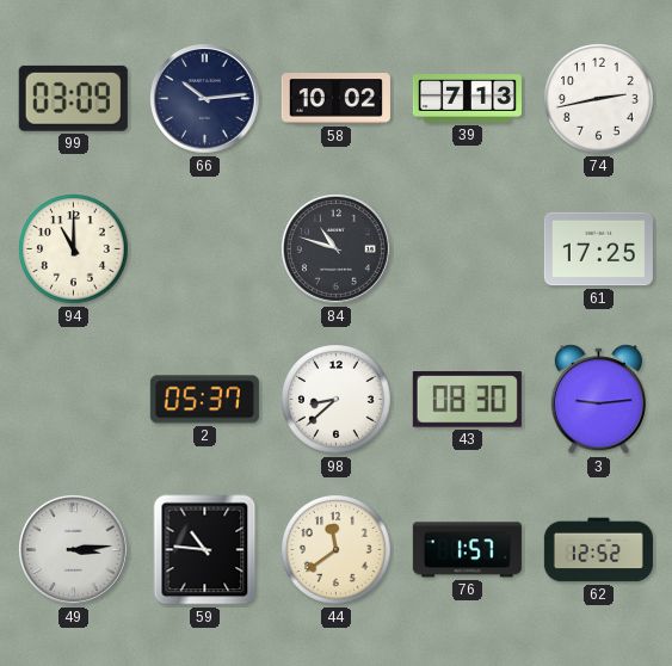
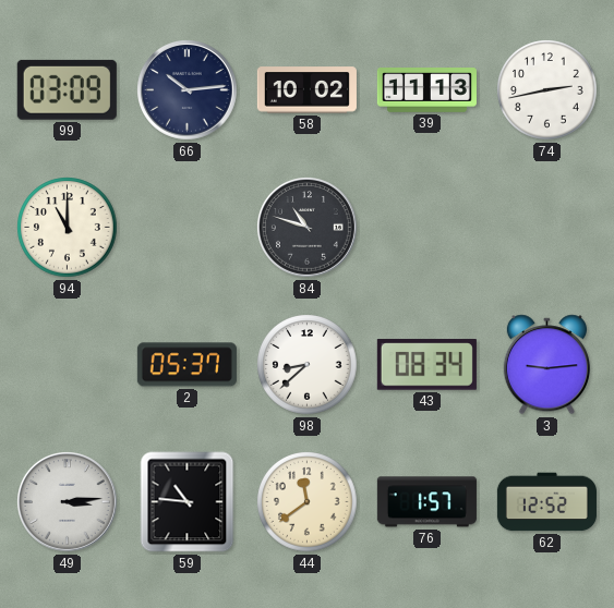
39: 7:13 -> 11:13 (426, 90)
61: 17:25 -> none (598, 249)
43: 08:30 -> 08:34 (426, 365)
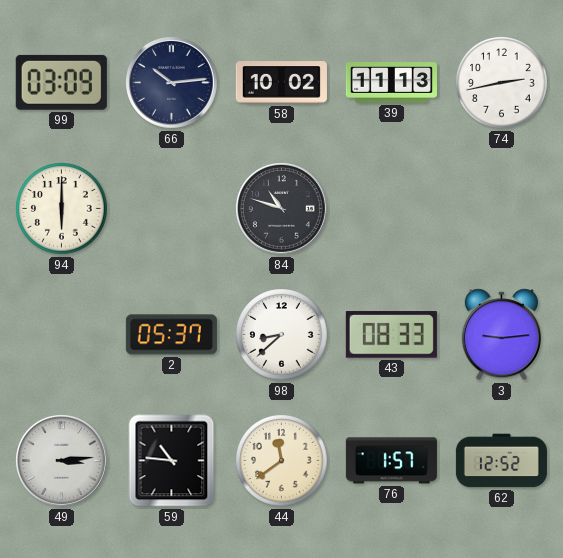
94: 11:00 -> 6:00 (62, 209)
43: 08:34 -> 08:33 (391, 335)
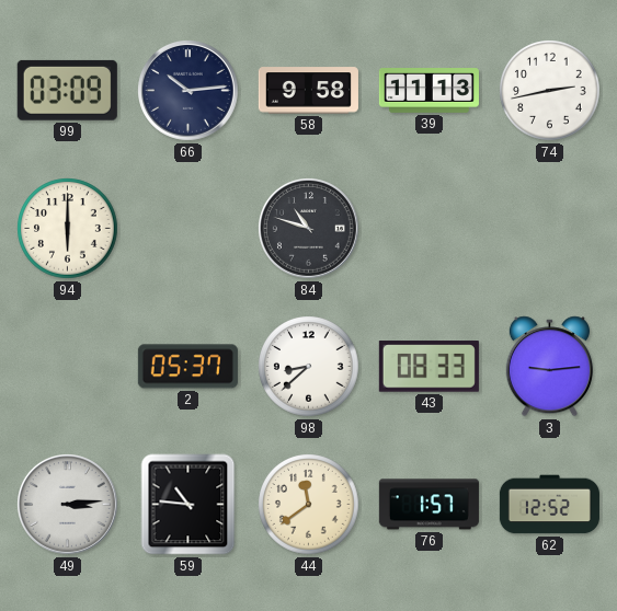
58: 10:02 -> 9:58 (308, 91)
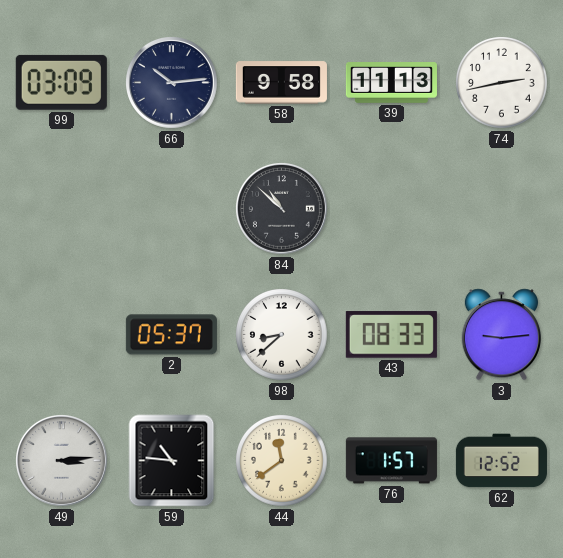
94: 6:00 -> none (68, 229)
84: 10:48 -> 10:52 (282, 209)
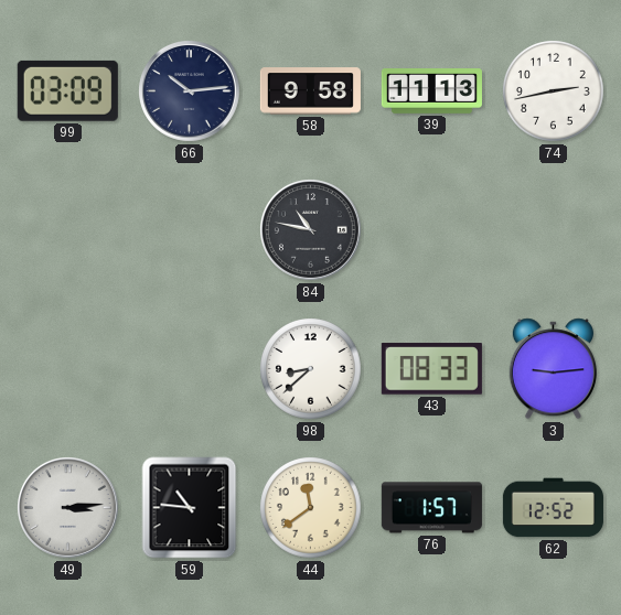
84: 10:52 -> 10:47 (311, 230)
2: 05:37 -> none (171, 335)
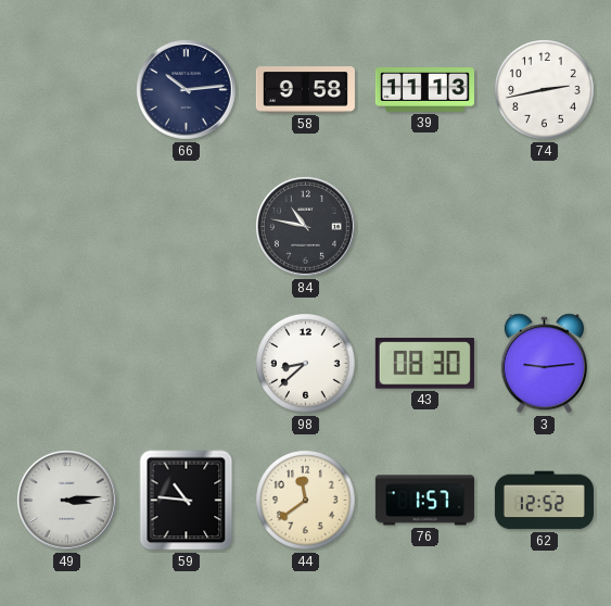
99: 03:09 -> none (67, 90)
43: 08:33 -> 08:30 (424, 364)
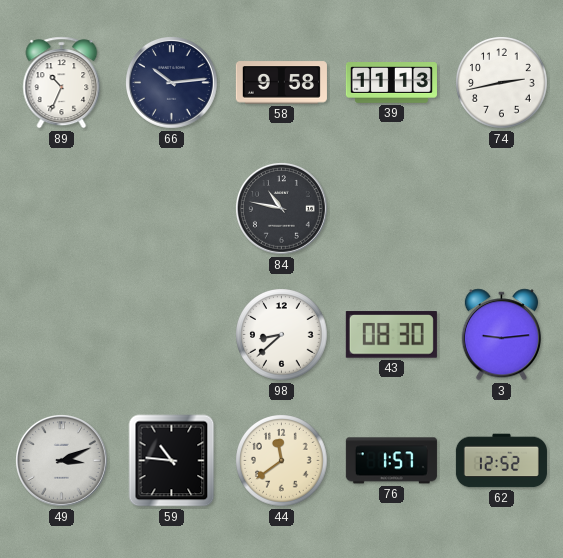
89: none -> 10:34 (62, 83)
49: 3:14 -> 3:11 (62, 461)
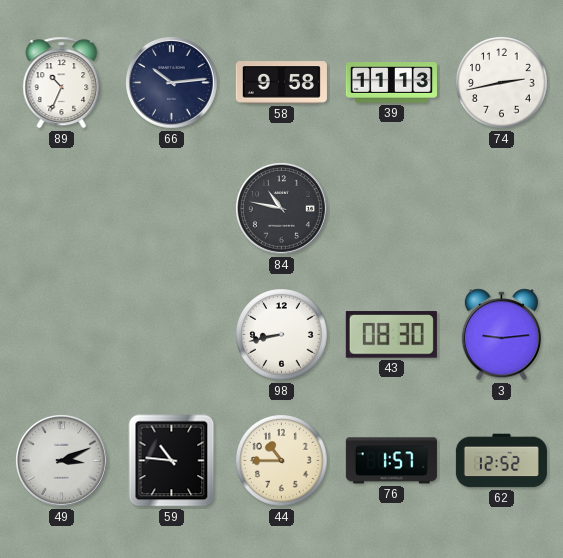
98: 8:38 -> 8:43 (282, 335)
44: 11:39 -> 10:45 (282, 461)
